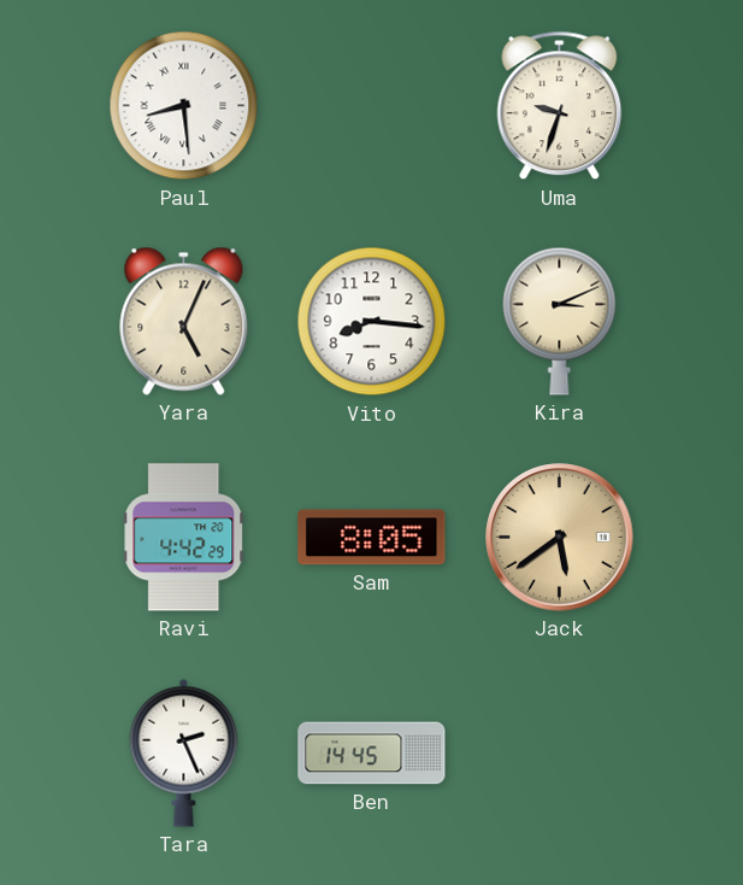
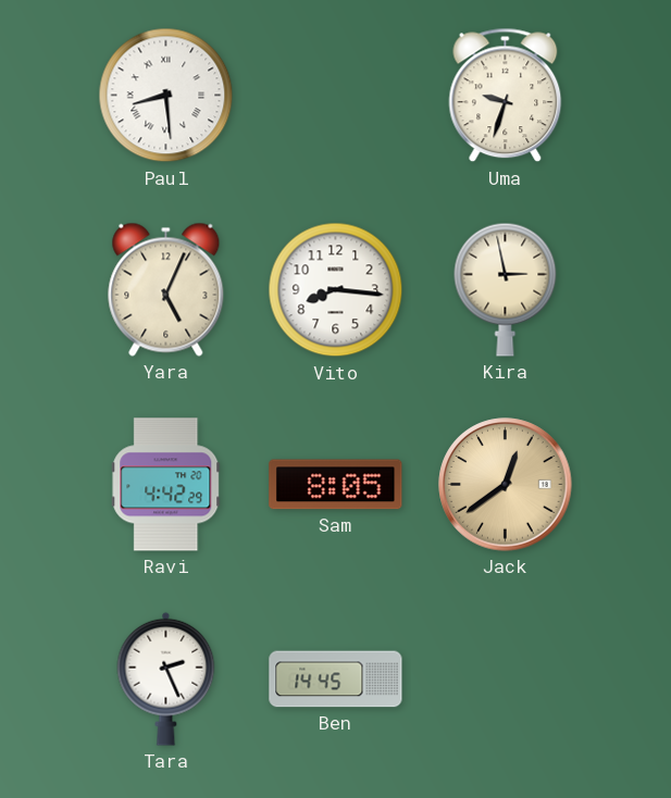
Kira: 3:11 -> 2:58 (506, 289)
Jack: 5:39 -> 12:39 (506, 485)
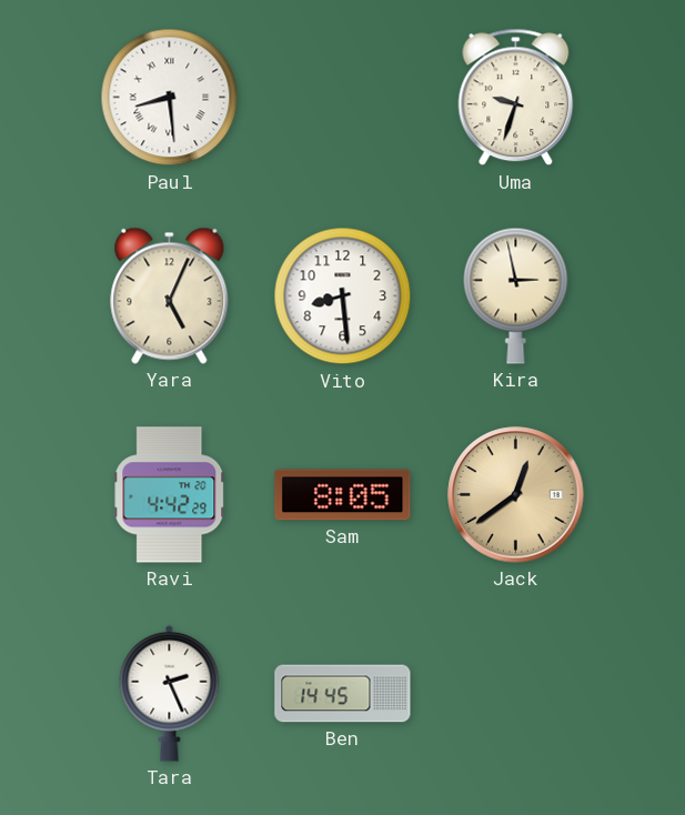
Vito: 8:16 -> 8:29 (343, 296)
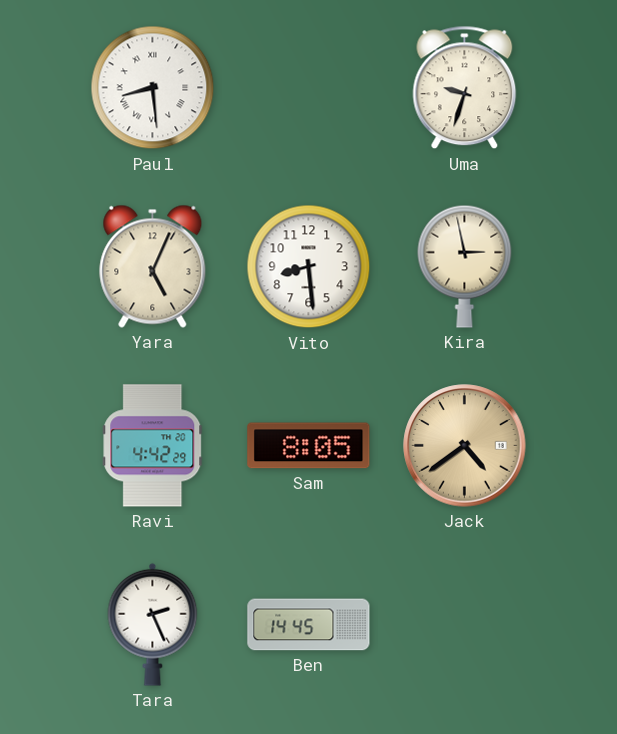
Jack: 12:39 -> 4:39 (465, 446)
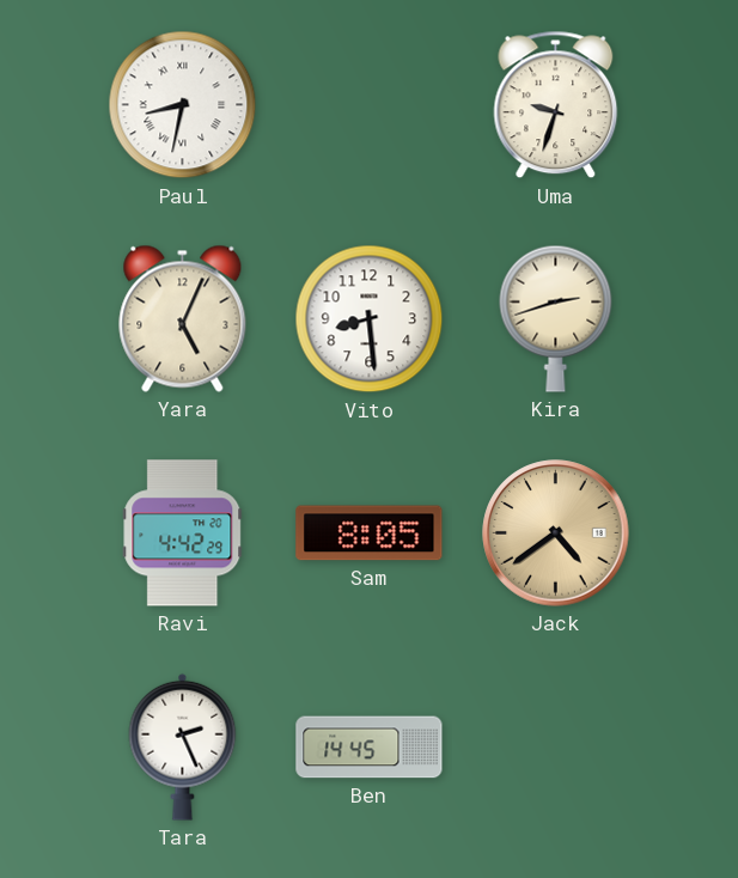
Paul: 8:29 -> 8:32 (183, 105)
Kira: 2:58 -> 2:42 (556, 318)
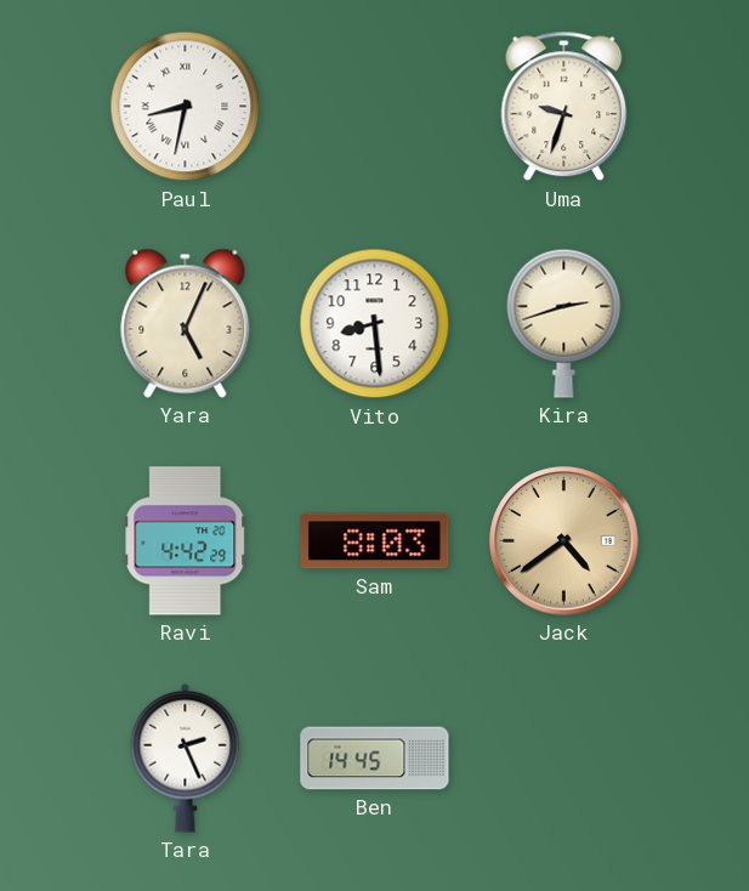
Sam: 8:05 -> 8:03 (375, 541)
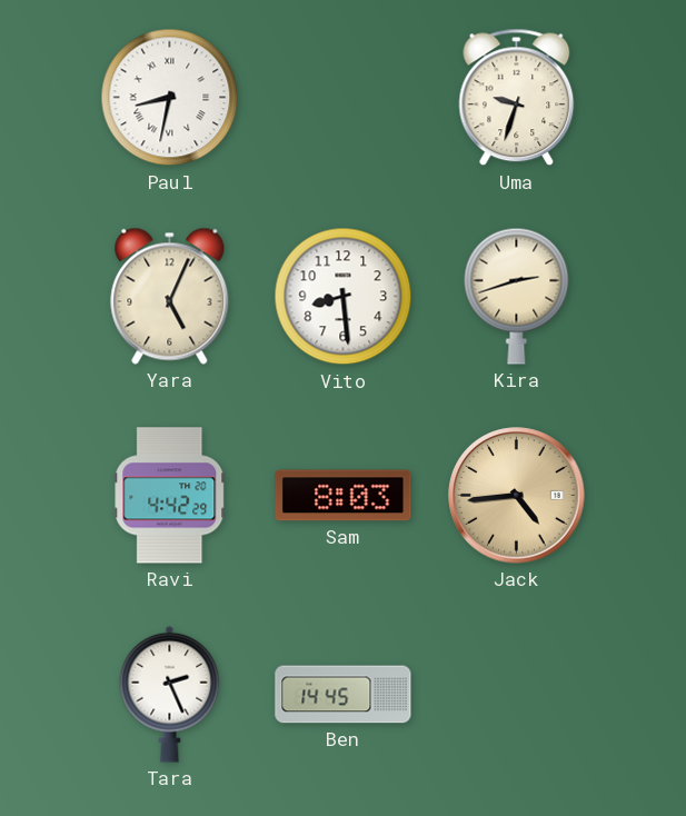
Jack: 4:39 -> 4:44 (517, 496)
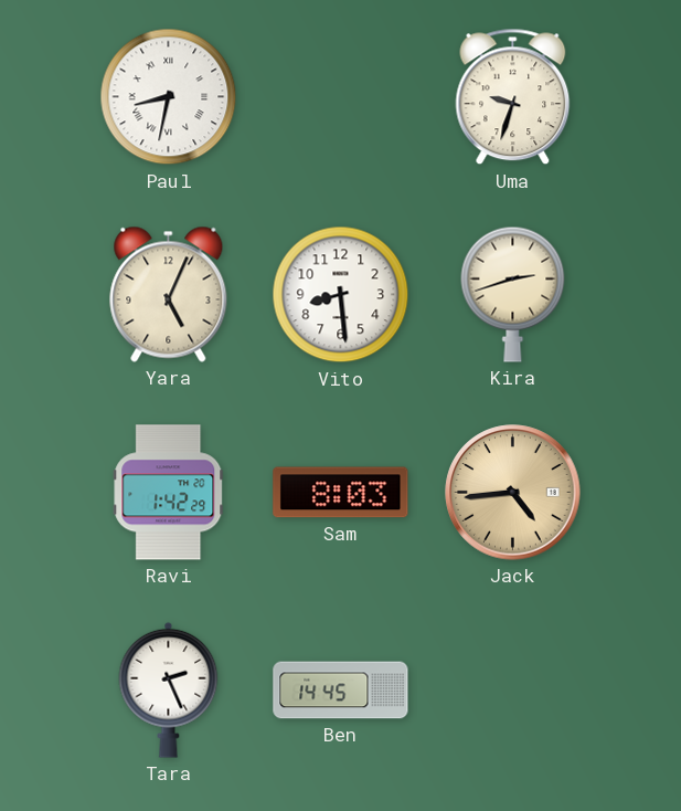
Ravi: 4:42 -> 1:42 (169, 493)
